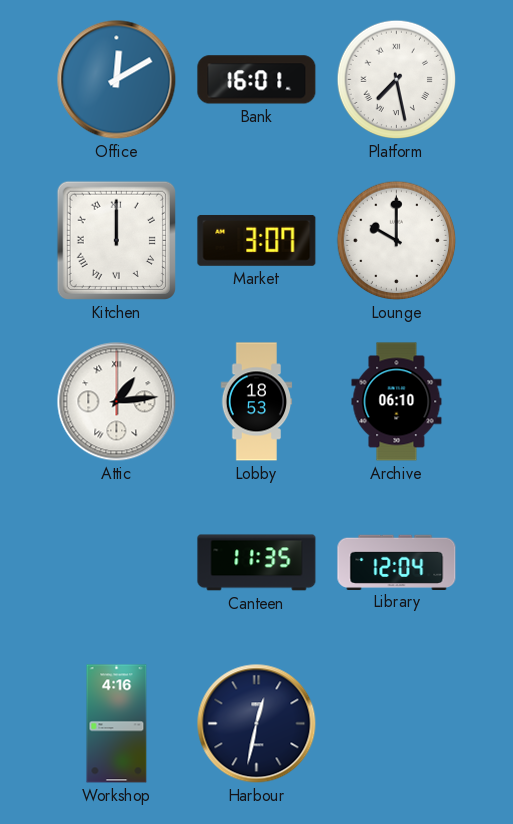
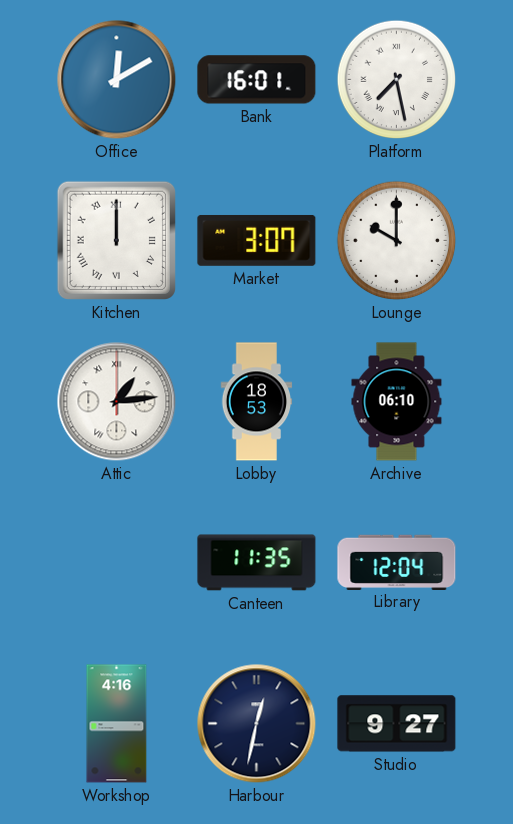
Studio: none -> 9:27 (397, 724)
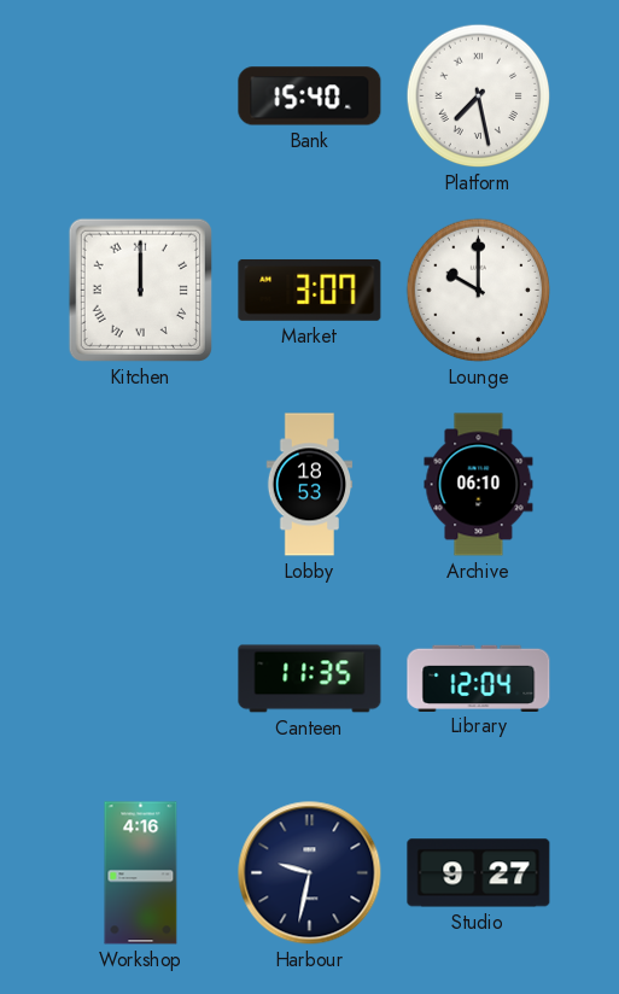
Office: 12:10 -> none (117, 80)
Bank: 16:01 -> 15:40 (310, 97)
Attic: 1:14 -> none (117, 402)
Harbour: 12:32 -> 9:32 (310, 873)
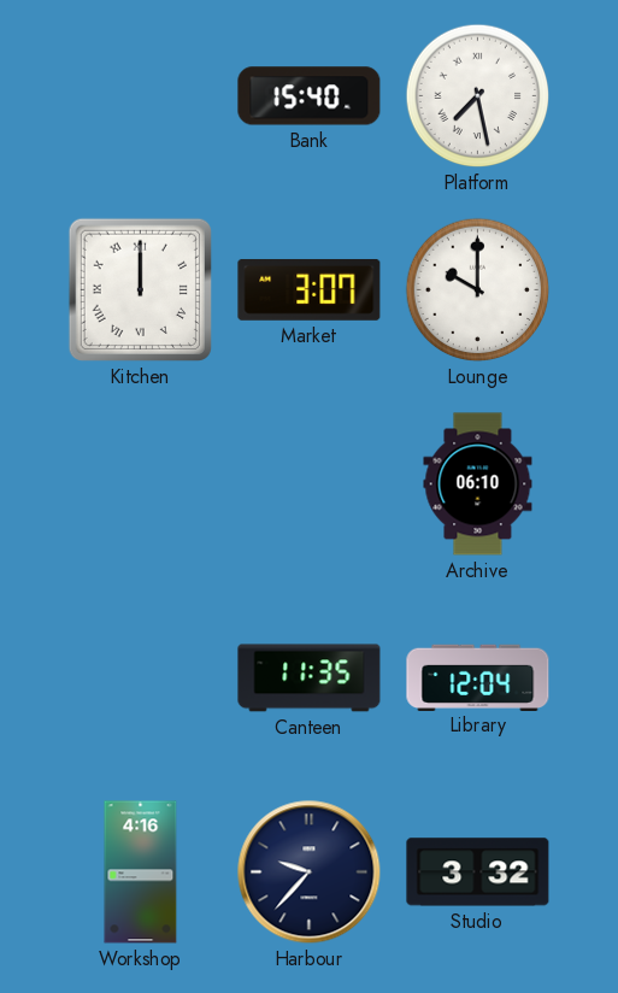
Lobby: 18:53 -> none (310, 485)
Harbour: 9:32 -> 9:37 (310, 872)
Studio: 9:27 -> 3:32 (478, 872)
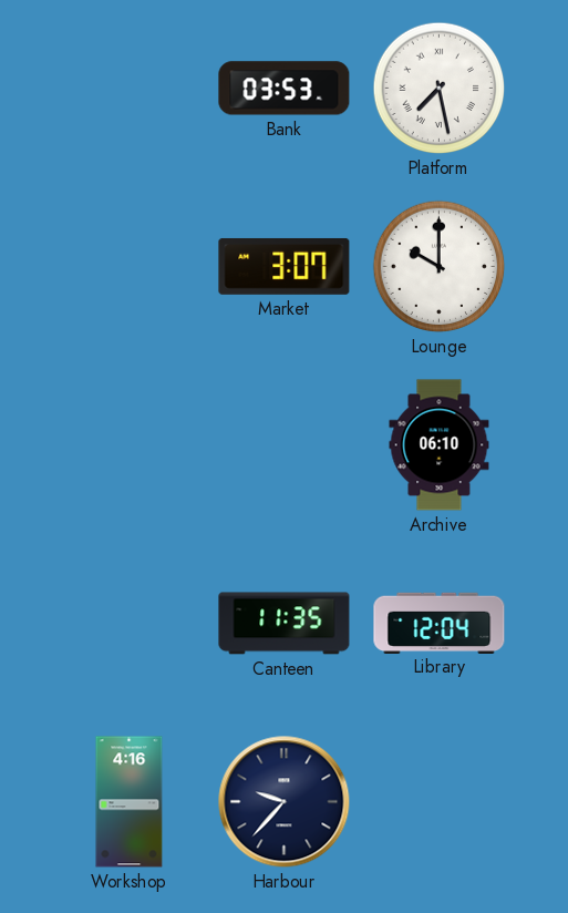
Bank: 15:40 -> 03:53 (285, 89)
Kitchen: 12:00 -> none (140, 289)
Studio: 3:32 -> none (478, 872)
